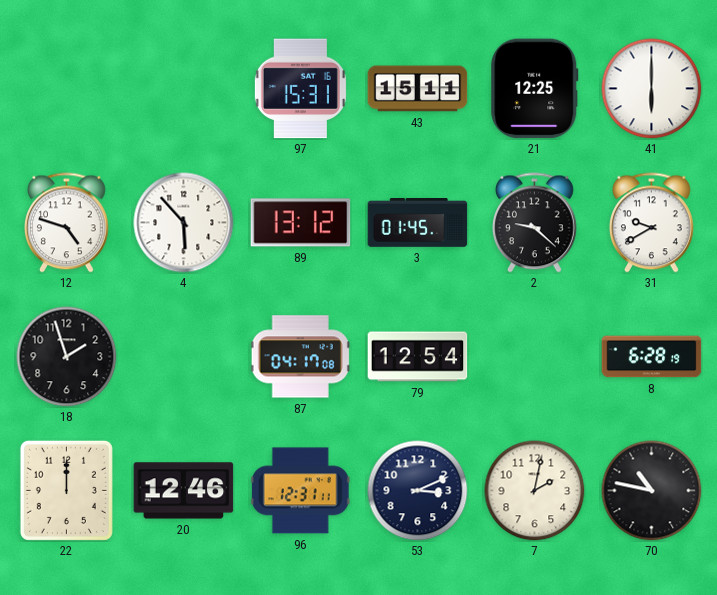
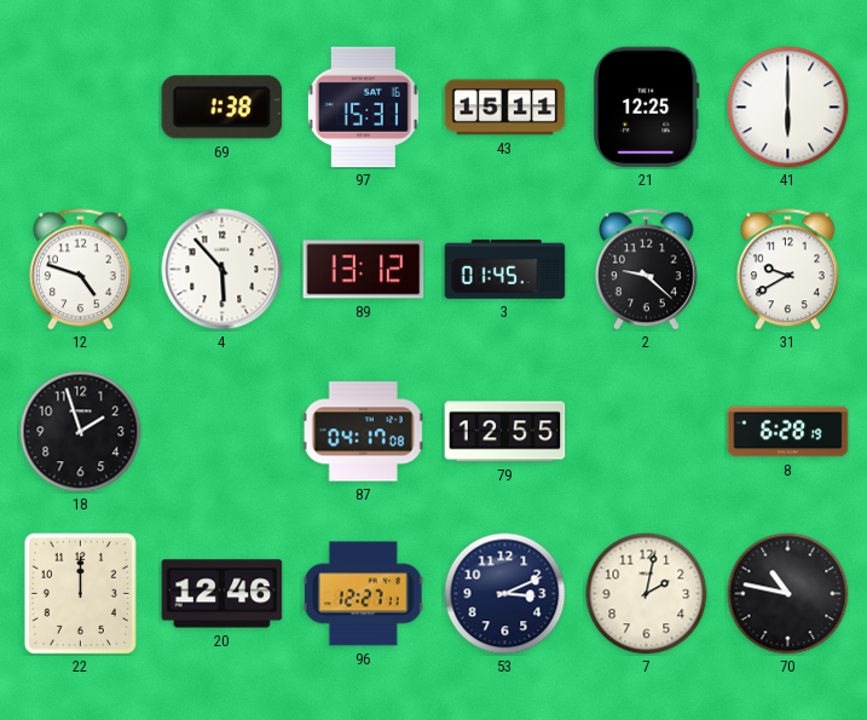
69: none -> 1:38 (222, 108)
79: 12:54 -> 12:55 (505, 432)
96: 12:31 -> 12:27 (363, 594)
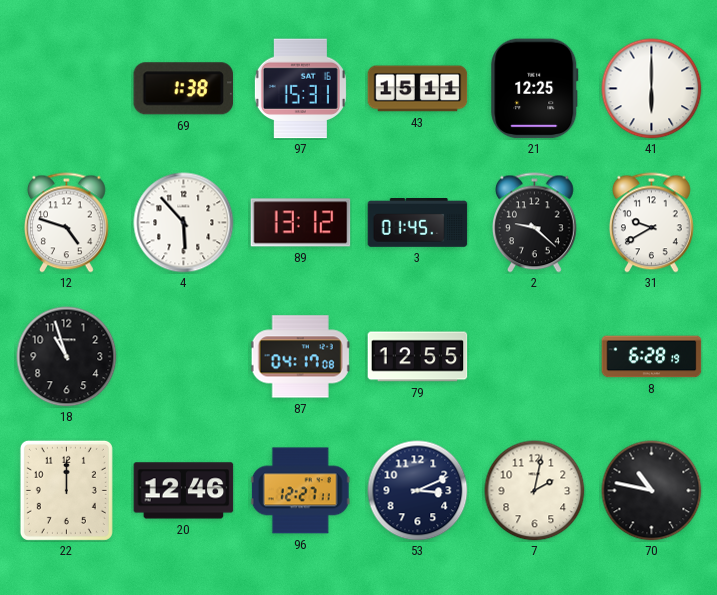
18: 1:57 -> 10:57 (67, 357)
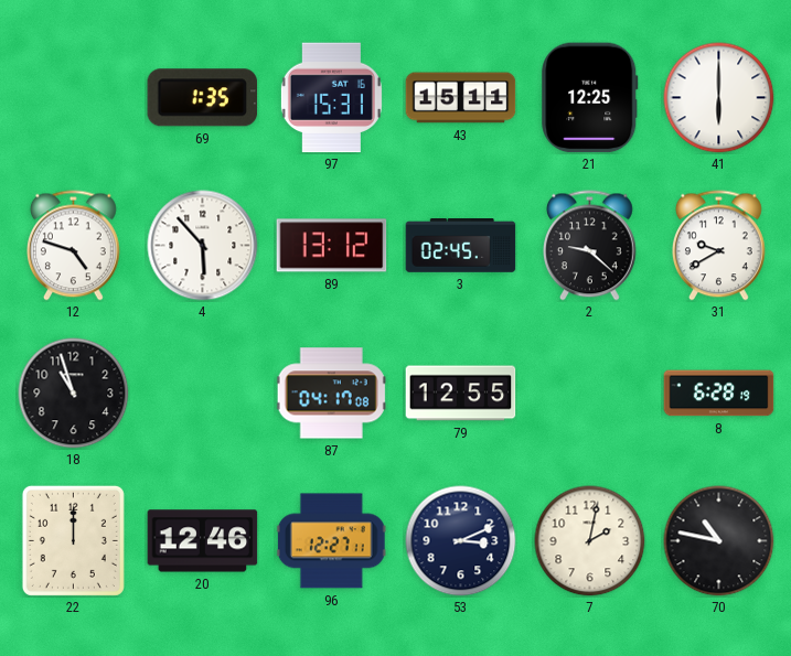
69: 1:38 -> 1:35 (203, 98)
3: 01:45 -> 02:45 (461, 246)
